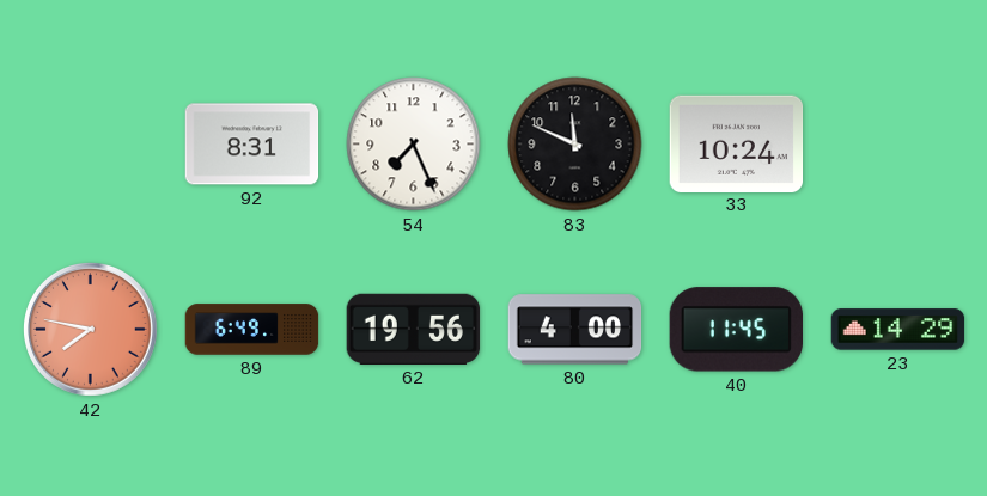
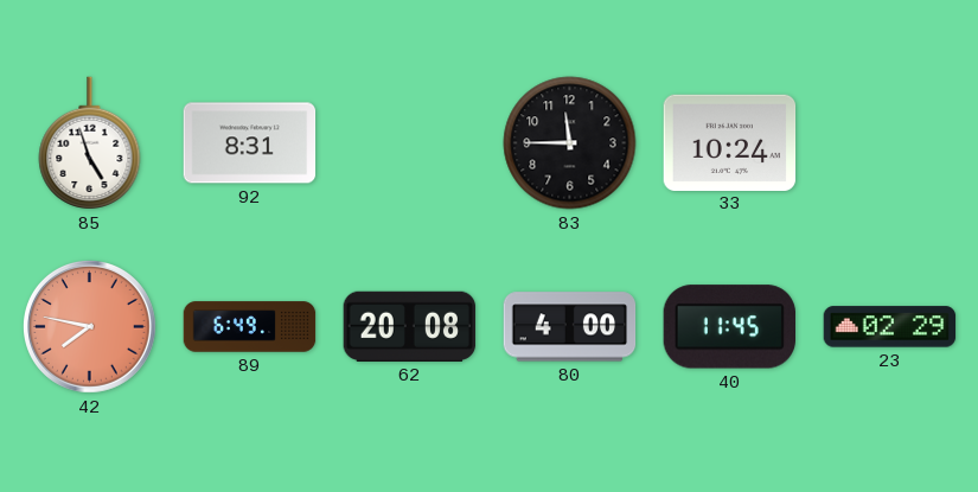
85: none -> 4:57 (90, 143)
54: 7:26 -> none (414, 145)
83: 11:49 -> 11:45 (570, 143)
62: 19:56 -> 20:08 (410, 326)
23: 14:29 -> 02:29 (890, 327)
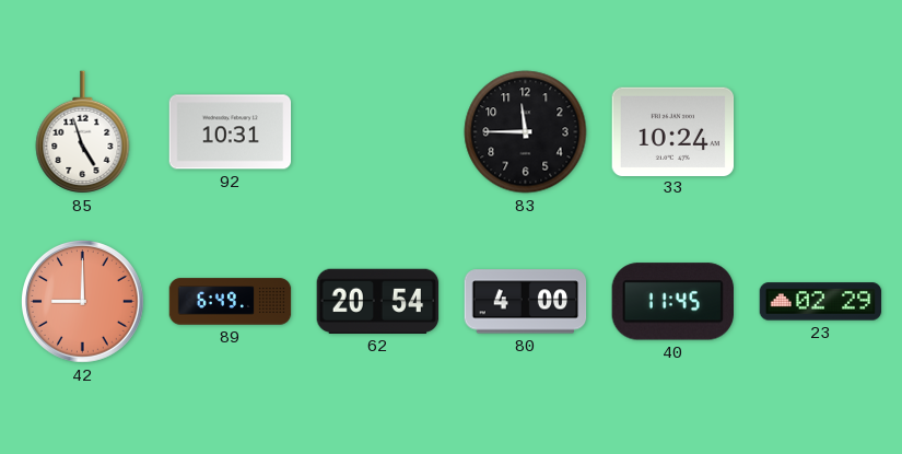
92: 8:31 -> 10:31 (231, 132)
42: 7:47 -> 9:00 (83, 302)
62: 20:08 -> 20:54 (378, 301)
